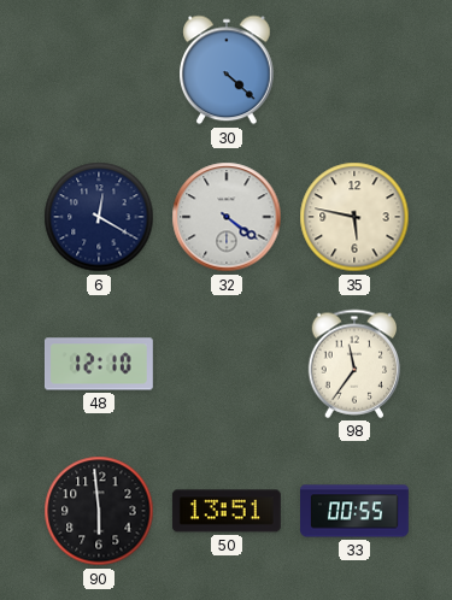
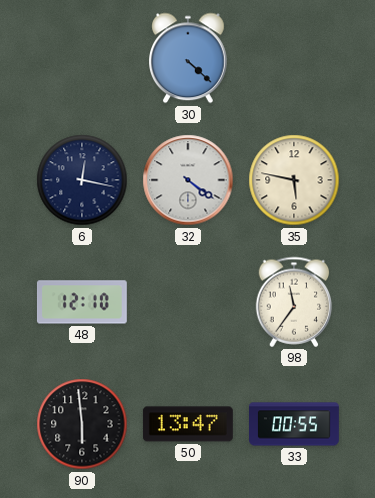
6: 12:20 -> 12:17 (82, 180)
50: 13:51 -> 13:47 (188, 424)
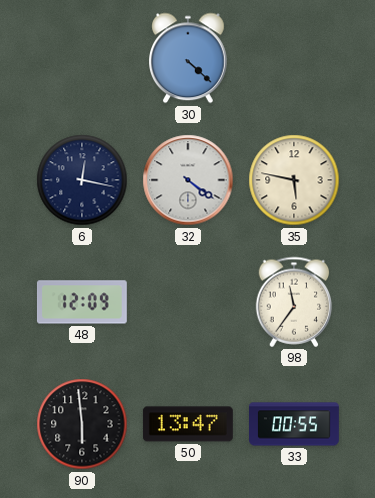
48: 12:10 -> 12:09 (82, 302)
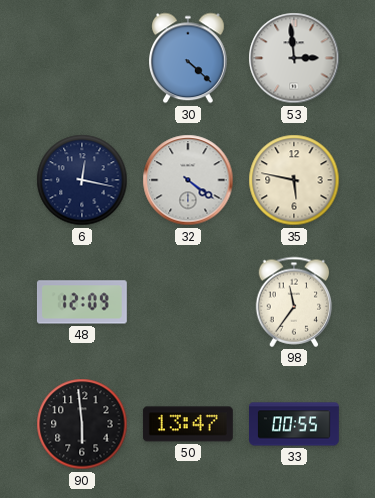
53: none -> 2:59 (294, 58)
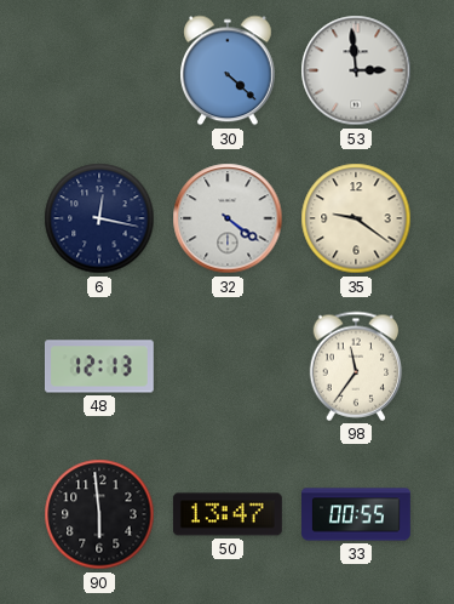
35: 5:47 -> 9:21 (356, 218)
48: 12:09 -> 12:13 (99, 366)
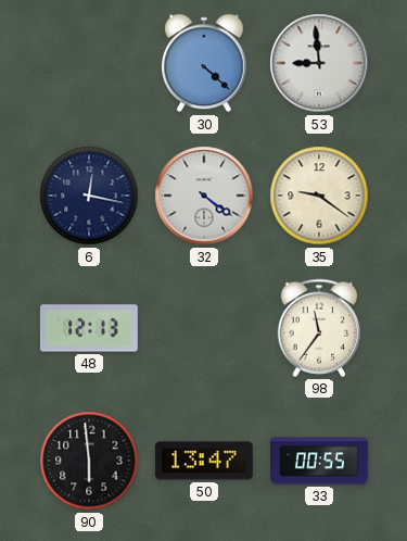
53: 2:59 -> 8:59 (319, 63)
